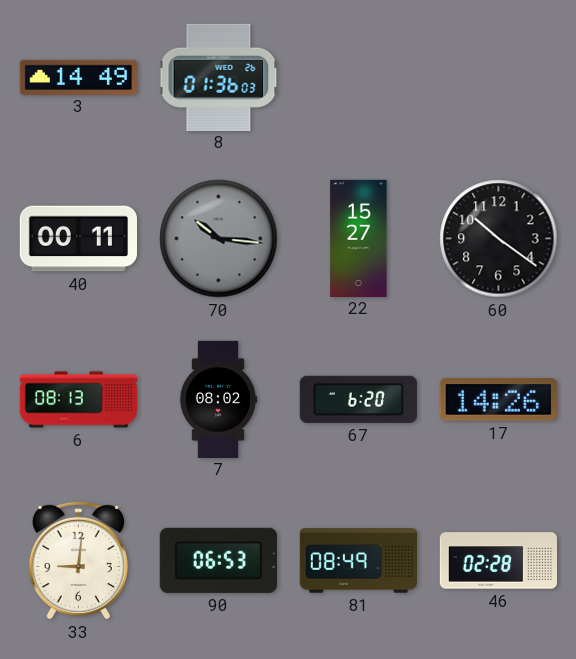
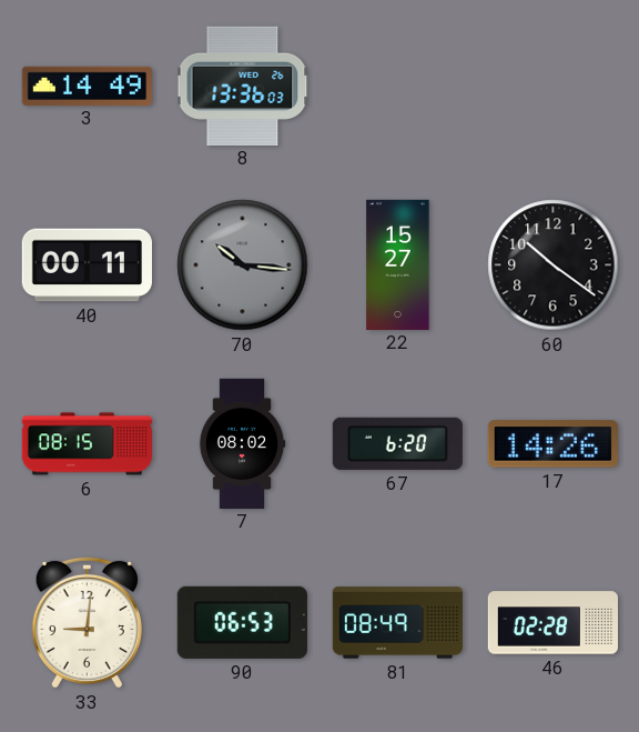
8: 01:36 -> 13:36 (243, 86)
6: 08:13 -> 08:15 (88, 444)
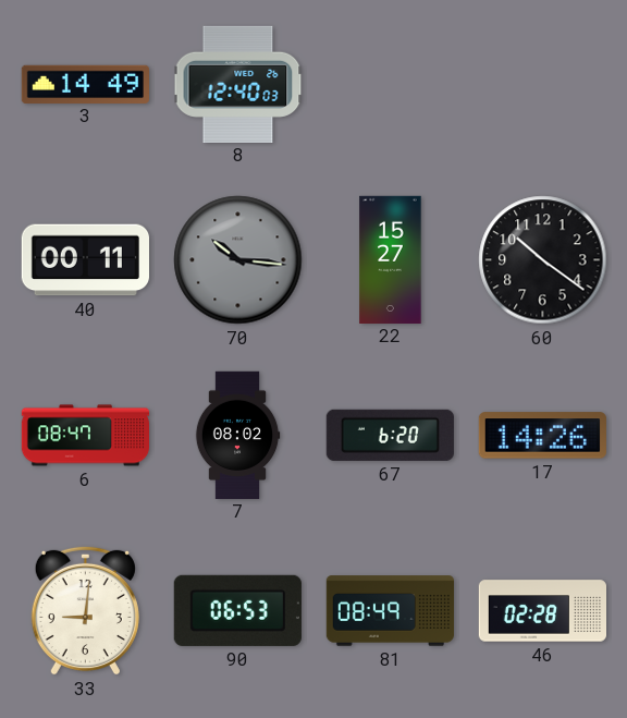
8: 13:36 -> 12:40 (238, 84)
6: 08:15 -> 08:47 (86, 436)
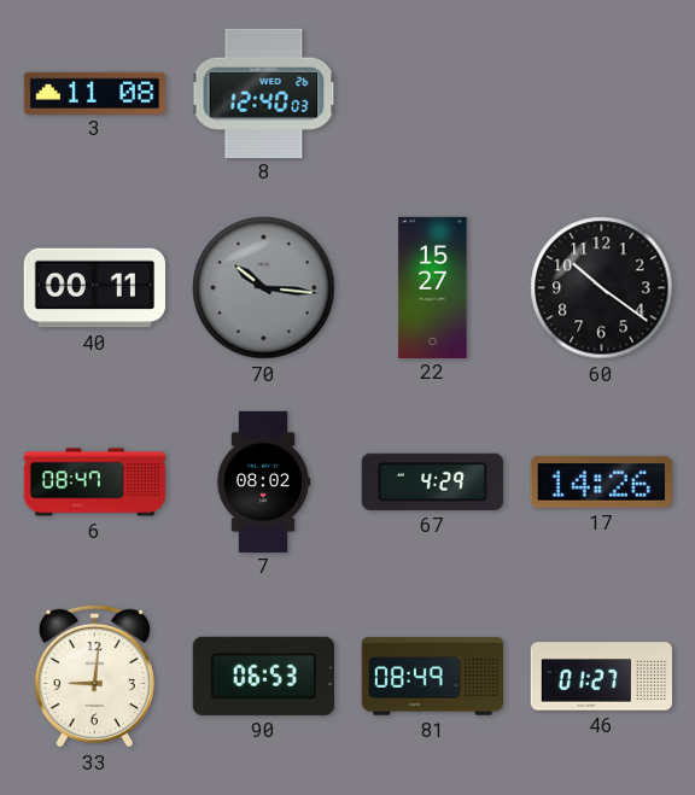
3: 14:49 -> 11:08 (94, 93)
67: 6:20 -> 4:29 (432, 481)
46: 02:28 -> 01:27 (601, 677)
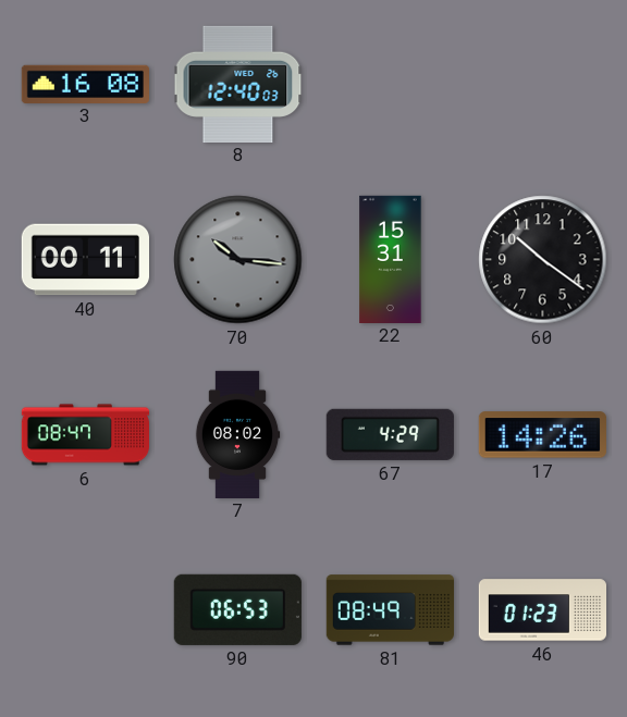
3: 11:08 -> 16:08 (85, 84)
22: 15:27 -> 15:31 (391, 259)
33: 9:01 -> none (94, 676)
46: 01:27 -> 01:23 (542, 610)
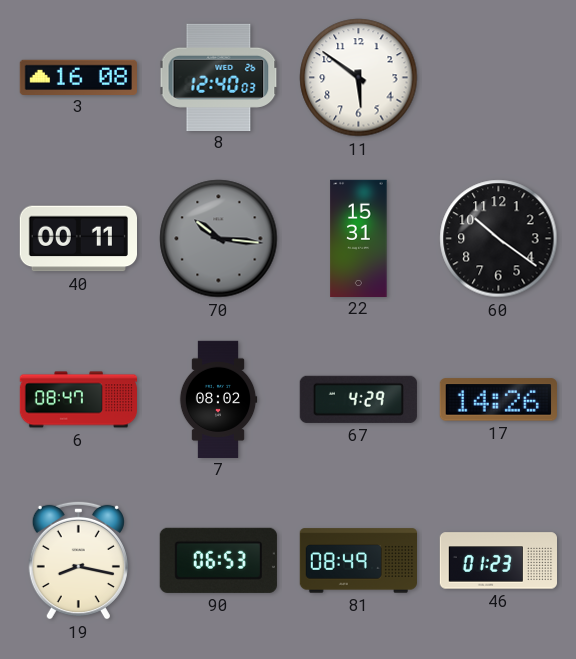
11: none -> 5:51 (359, 78)
19: none -> 8:17 (78, 560)
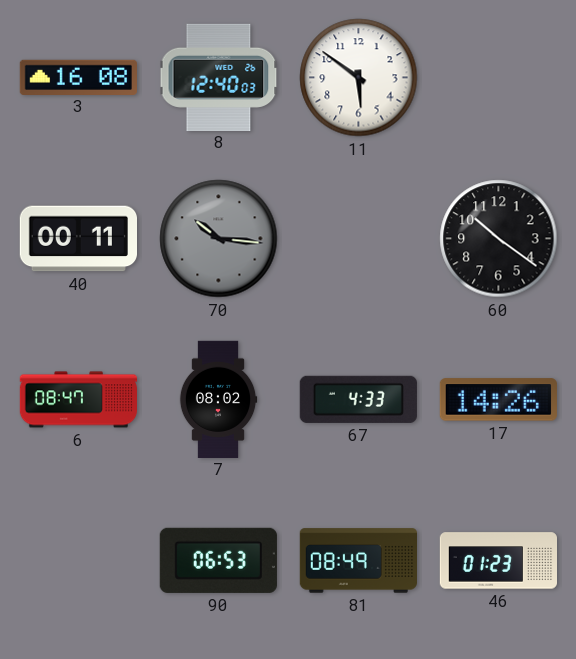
22: 15:31 -> none (359, 238)
67: 4:29 -> 4:33 (358, 399)
19: 8:17 -> none (78, 560)
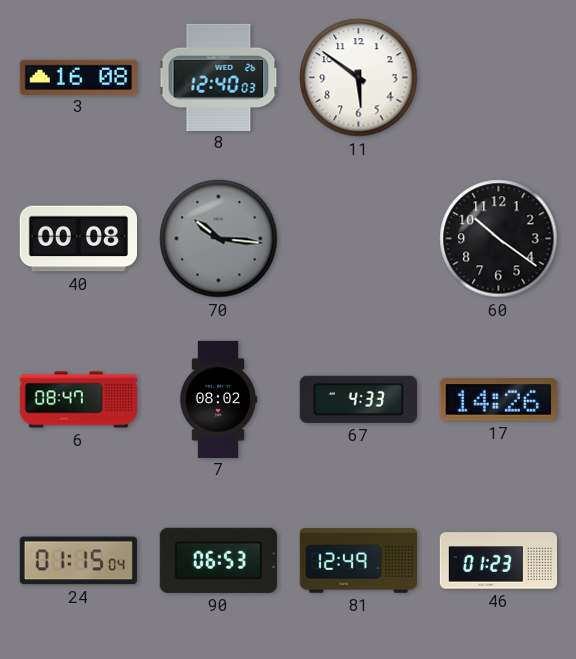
40: 00:11 -> 00:08 (78, 239)
24: none -> 01:15 (78, 561)
81: 08:49 -> 12:49 (358, 561)
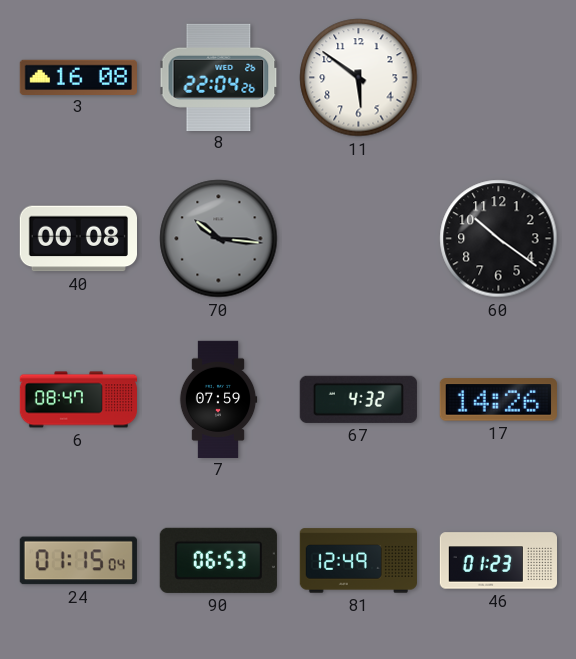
8: 12:40 -> 22:04 (219, 77)
7: 08:02 -> 07:59 (218, 399)
67: 4:33 -> 4:32 (358, 399)
